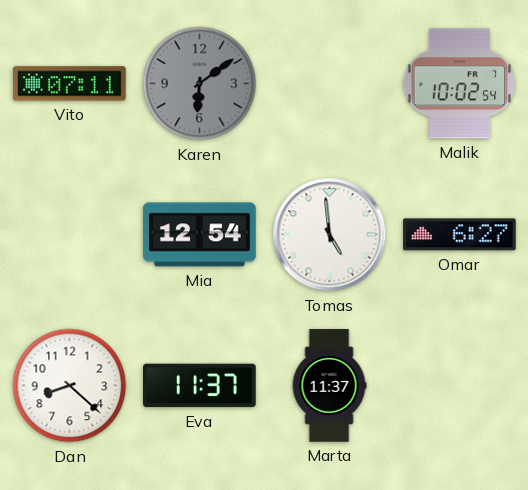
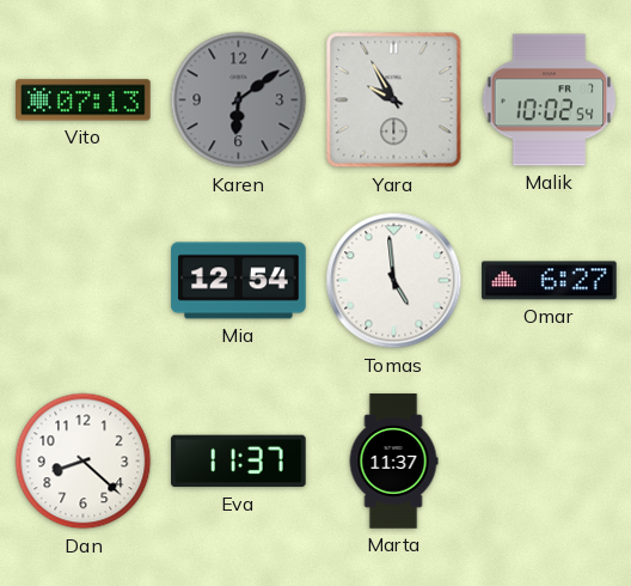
Vito: 07:11 -> 07:13 (84, 100)
Yara: none -> 9:55 (394, 100)
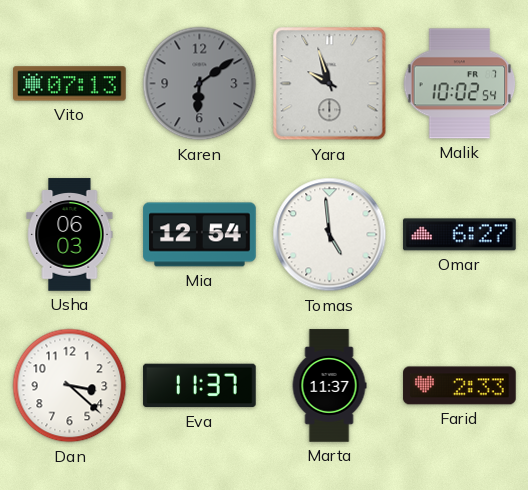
Yara: 9:55 -> 9:57 (330, 84)
Usha: none -> 06:03 (70, 235)
Dan: 8:22 -> 3:22 (70, 386)
Farid: none -> 2:33 (460, 386)
